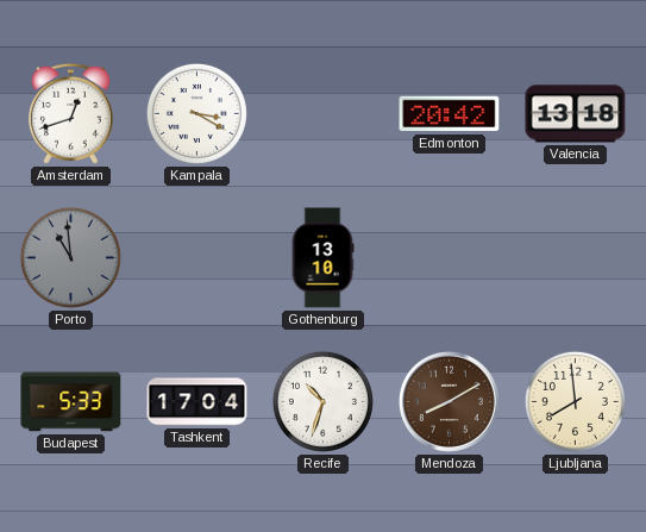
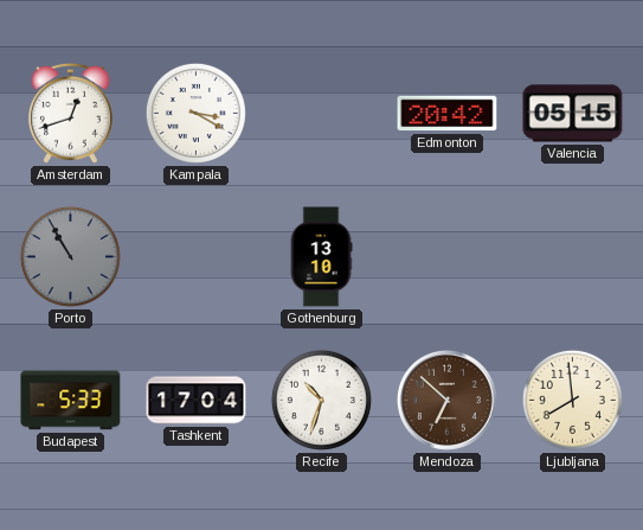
Valencia: 13:18 -> 05:15 (573, 114)
Porto: 10:59 -> 10:55 (70, 256)
Mendoza: 8:10 -> 6:52 (446, 400)
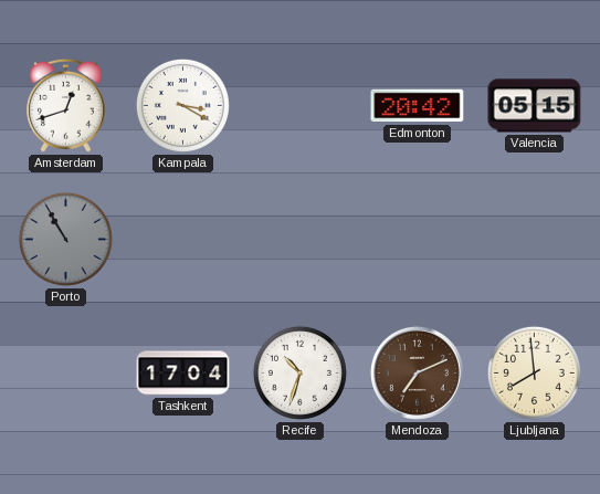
Gothenburg: 13:10 -> none (321, 257)
Budapest: 5:33 -> none (71, 401)
Mendoza: 6:52 -> 7:11 (417, 372)
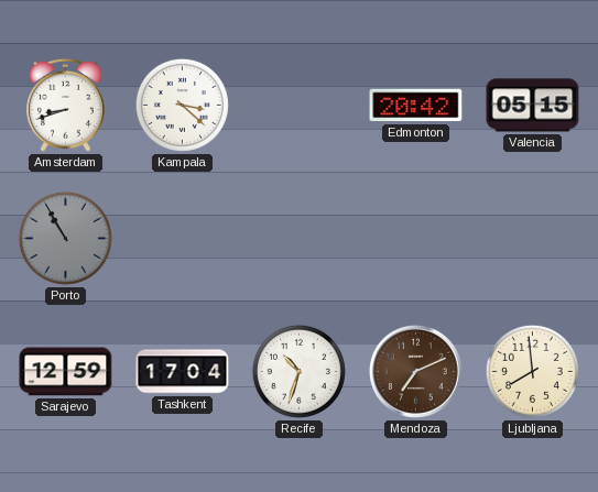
Amsterdam: 12:42 -> 8:42 (66, 105)
Kampala: 3:20 -> 3:22 (182, 105)
Sarajevo: none -> 12:59 (66, 372)
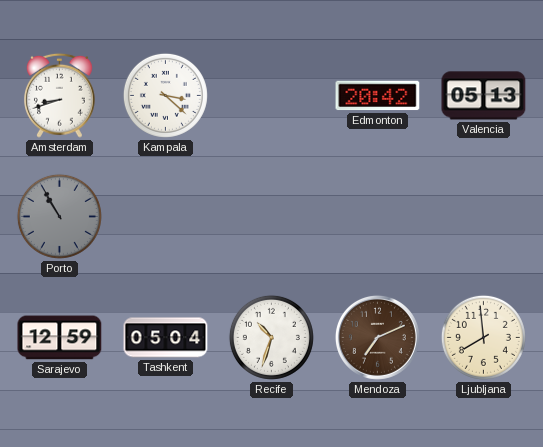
Valencia: 05:15 -> 05:13 (484, 96)
Tashkent: 17:04 -> 05:04 (166, 338)
